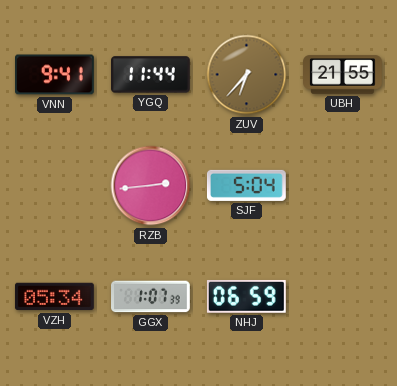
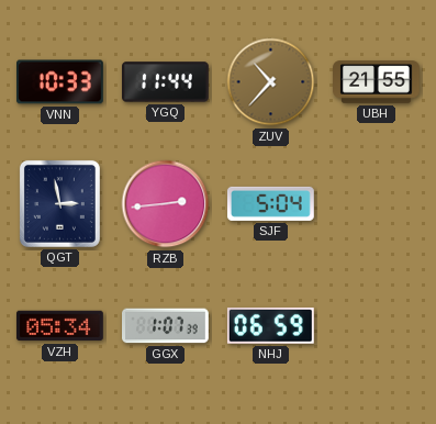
VNN: 9:41 -> 10:33 (60, 82)
ZUV: 6:37 -> 10:37 (271, 82)
QGT: none -> 2:58 (59, 203)
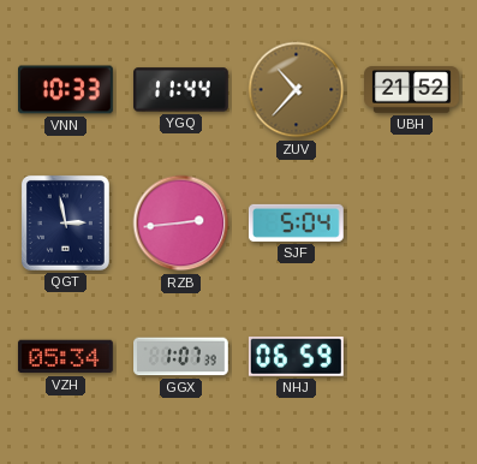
UBH: 21:55 -> 21:52 (412, 90)
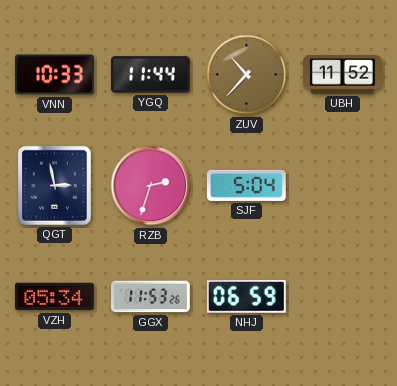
UBH: 21:52 -> 11:52 (343, 75)
RZB: 2:44 -> 2:33 (151, 186)
GGX: 1:07 -> 11:53 (151, 297)
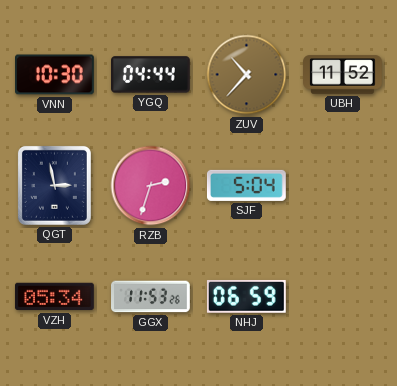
VNN: 10:33 -> 10:30 (55, 75)
YGQ: 11:44 -> 04:44 (151, 75)
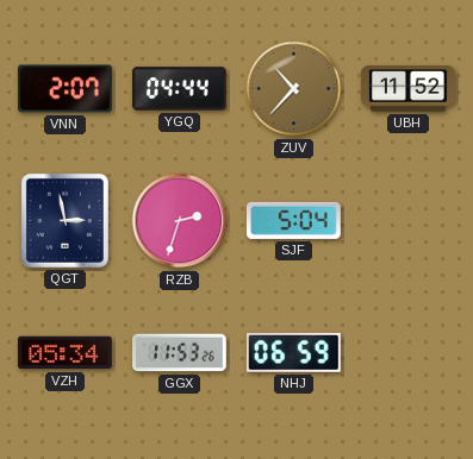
VNN: 10:30 -> 2:07 (66, 89)
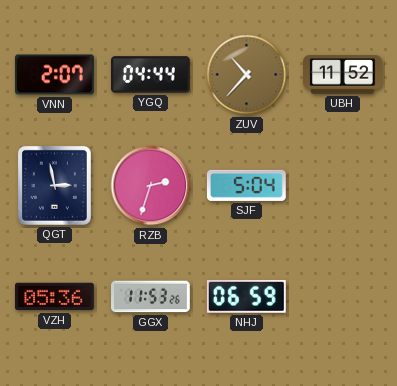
VZH: 05:34 -> 05:36 (54, 297)
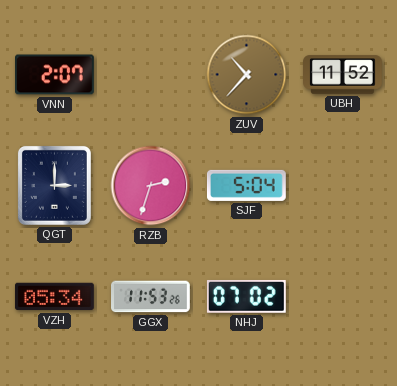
YGQ: 04:44 -> none (151, 75)
QGT: 2:58 -> 3:00 (54, 185)
VZH: 05:36 -> 05:34 (54, 297)
NHJ: 06:59 -> 07:02 (246, 296)
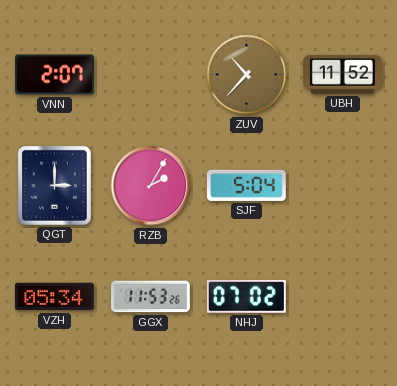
RZB: 2:33 -> 2:05 (151, 186)
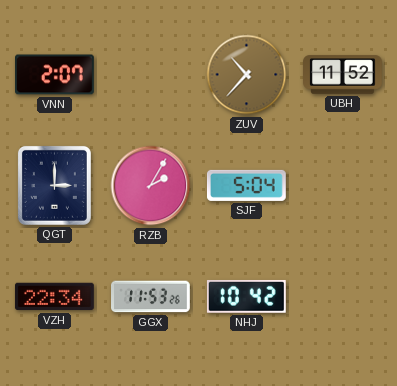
VZH: 05:34 -> 22:34 (54, 297)
NHJ: 07:02 -> 10:42 (246, 296)
